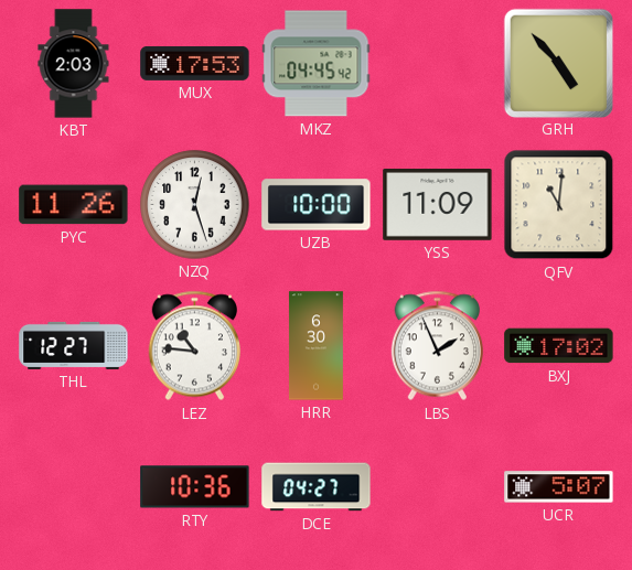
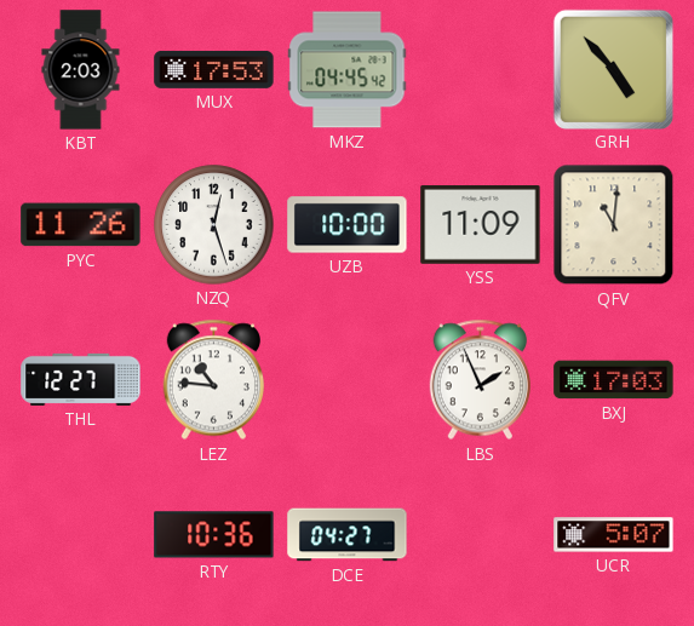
HRR: 6:30 -> none (315, 346)
BXJ: 17:02 -> 17:03 (614, 380)
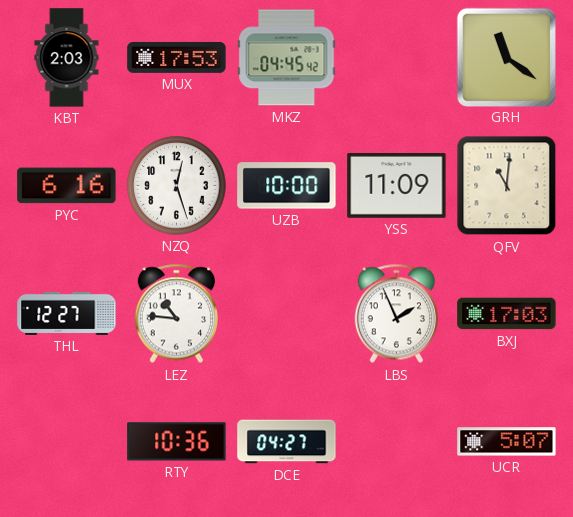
GRH: 4:53 -> 11:21 (506, 57)
PYC: 11:26 -> 6:16 (67, 186)
